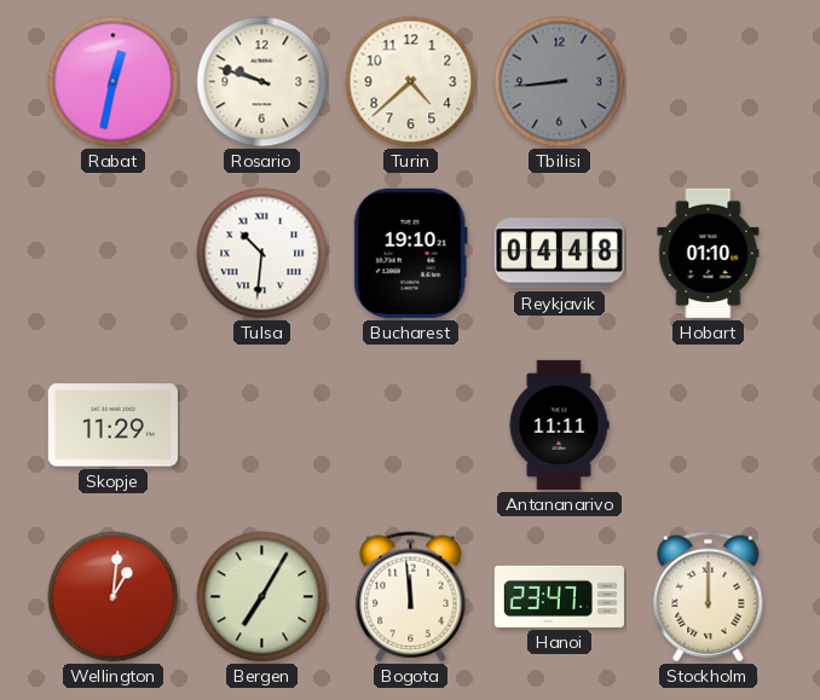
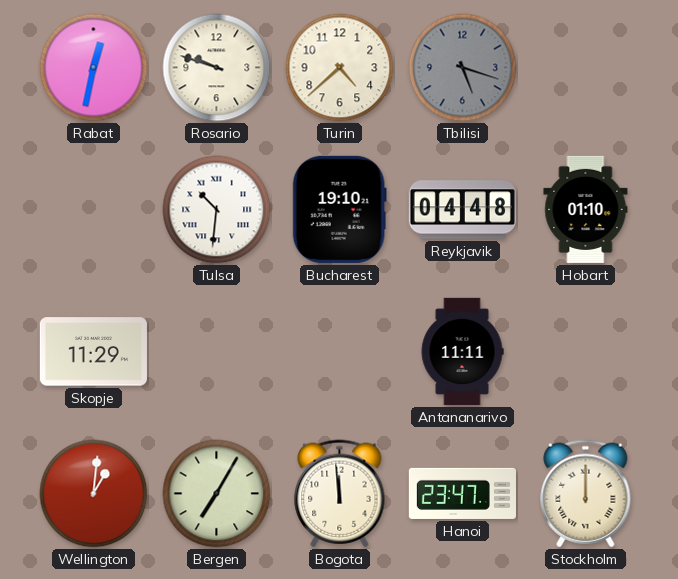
Tbilisi: 8:44 -> 5:18 (463, 68)
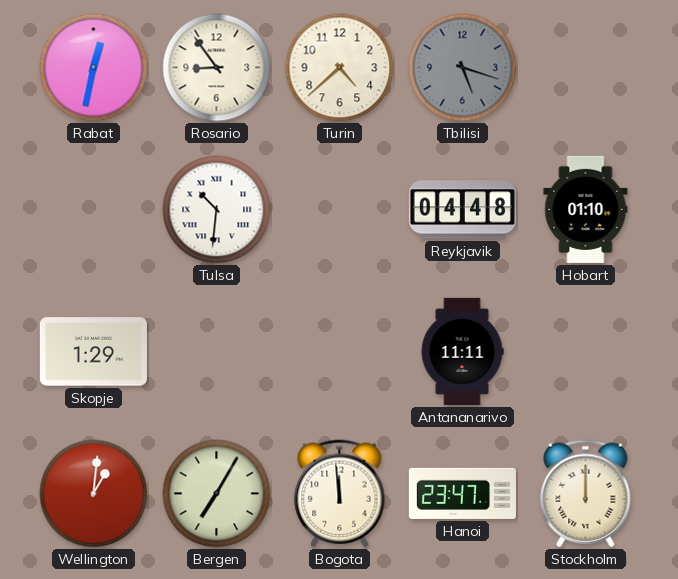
Rosario: 9:48 -> 8:54 (217, 68)
Bucharest: 19:10 -> none (339, 209)
Skopje: 11:29 -> 1:29 (93, 352)
